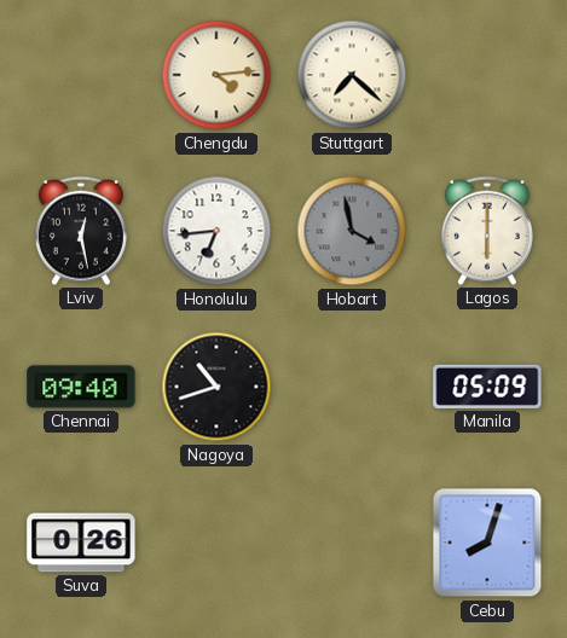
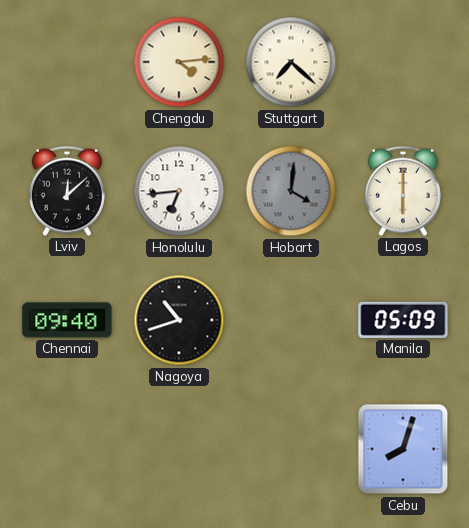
Lviv: 12:28 -> 12:08 (67, 191)
Hobart: 3:58 -> 4:01 (291, 191)
Suva: 0:26 -> none (81, 543)
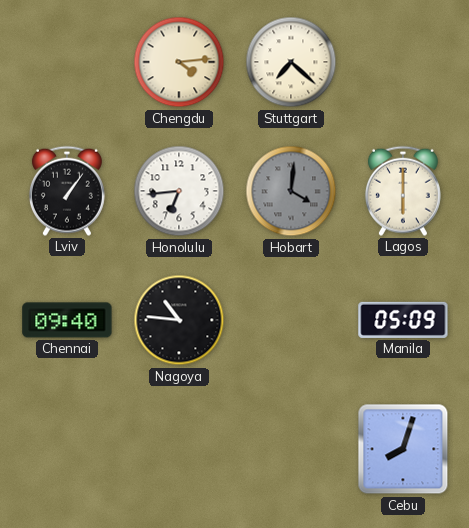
Lviv: 12:08 -> 1:06 (67, 191)
Nagoya: 10:42 -> 10:46 (179, 320)
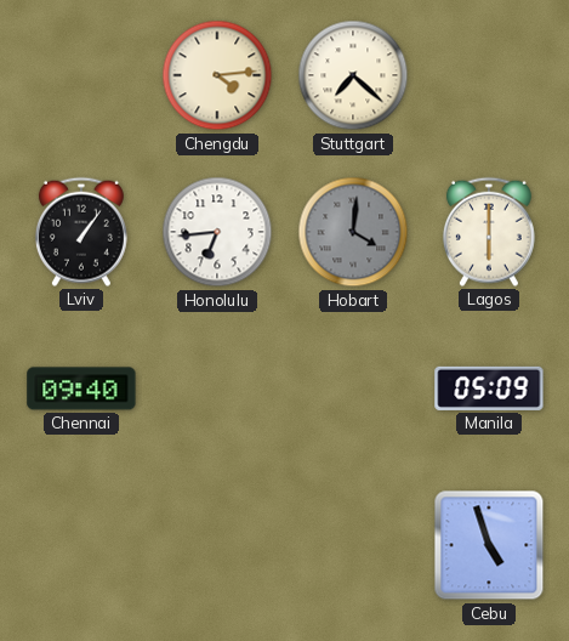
Nagoya: 10:46 -> none (179, 320)
Cebu: 8:03 -> 4:57 (489, 545)
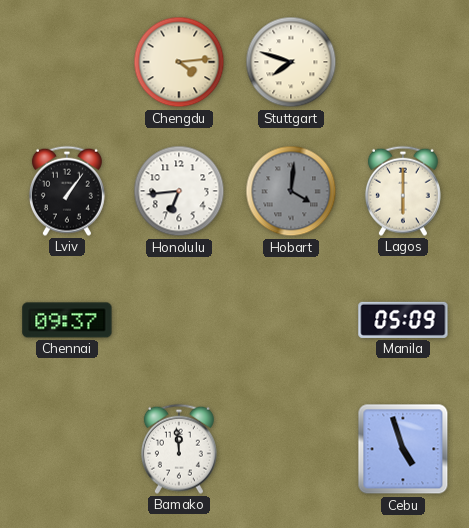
Stuttgart: 7:22 -> 7:48 (291, 62)
Chennai: 09:40 -> 09:37 (67, 320)
Bamako: none -> 11:59 (179, 449)
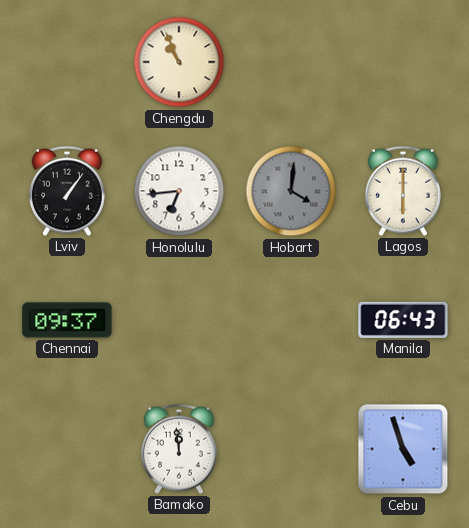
Chengdu: 4:14 -> 10:56 (179, 62)
Stuttgart: 7:48 -> none (291, 62)
Manila: 05:09 -> 06:43 (403, 320)
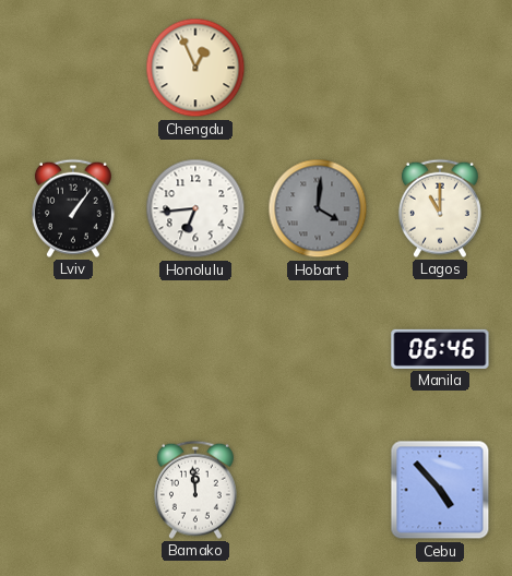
Chengdu: 10:56 -> 12:56 (195, 68)
Lagos: 6:00 -> 11:00 (440, 208)
Chennai: 09:37 -> none (67, 320)
Manila: 06:43 -> 06:46 (440, 349)
Cebu: 4:57 -> 4:53 (440, 490)
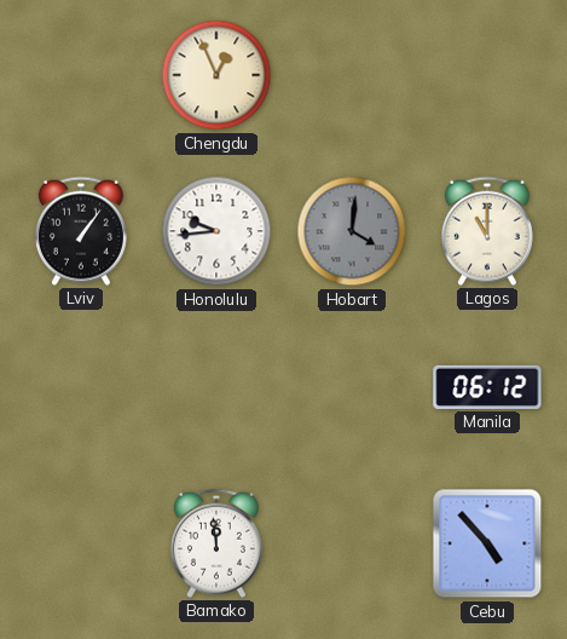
Honolulu: 6:44 -> 9:44 (216, 231)
Manila: 06:46 -> 06:12 (487, 387)
